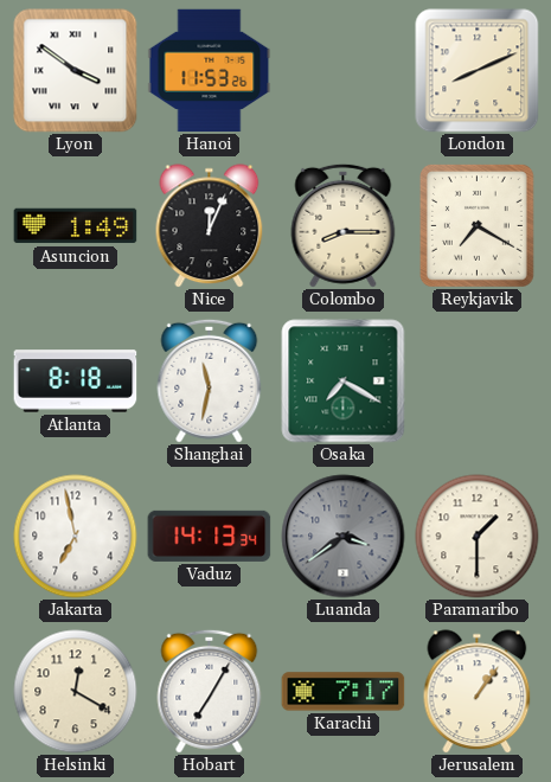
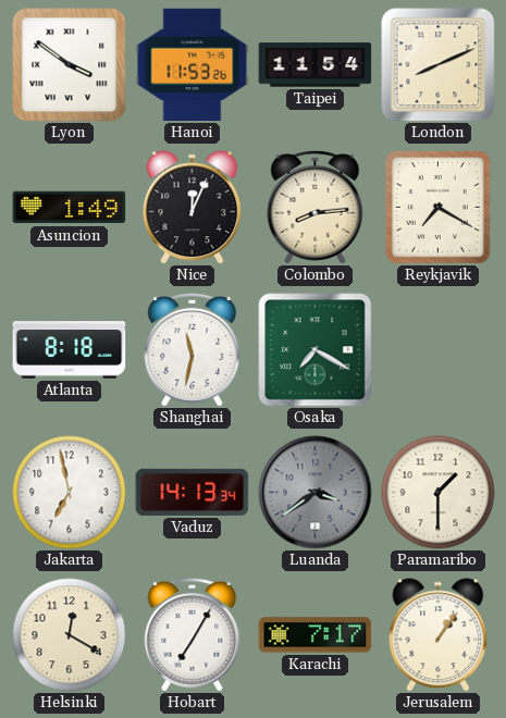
Taipei: none -> 11:54 (316, 65)
Colombo: 8:15 -> 8:14 (316, 207)
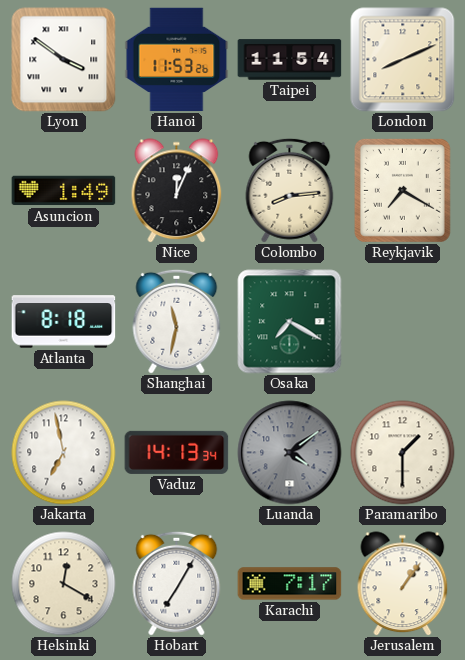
Luanda: 3:39 -> 4:09 (290, 453)
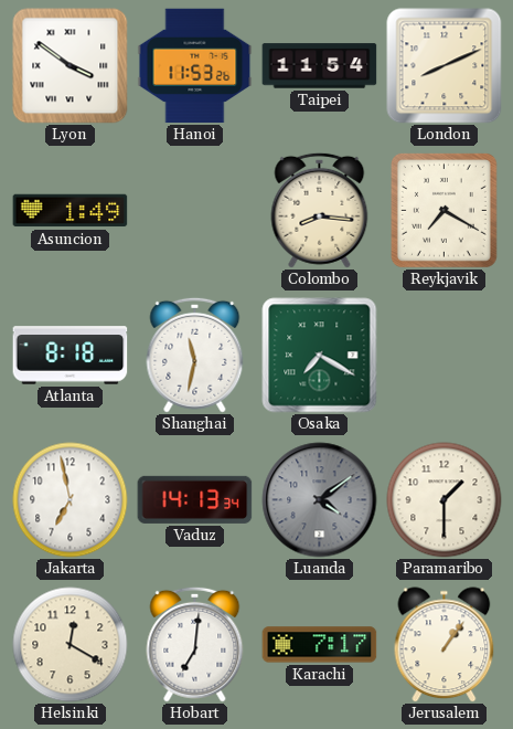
Nice: 12:04 -> none (177, 191)
Colombo: 8:14 -> 8:16 (320, 210)
Hobart: 7:05 -> 7:01 (195, 644)
